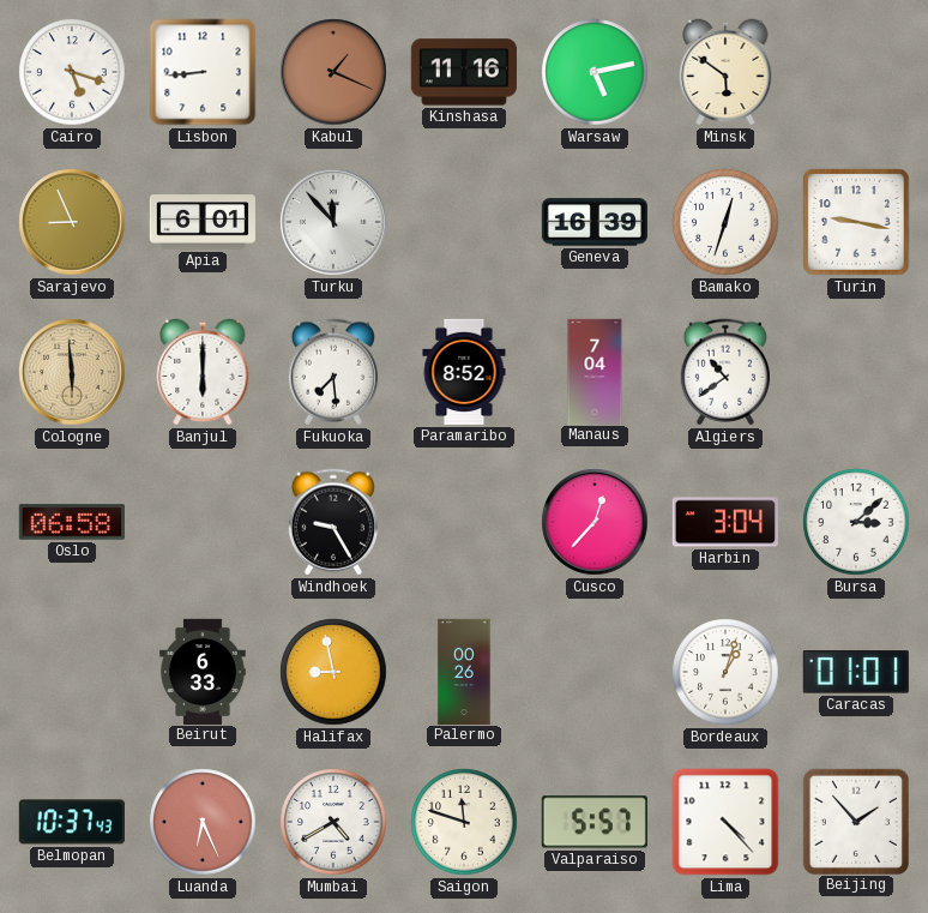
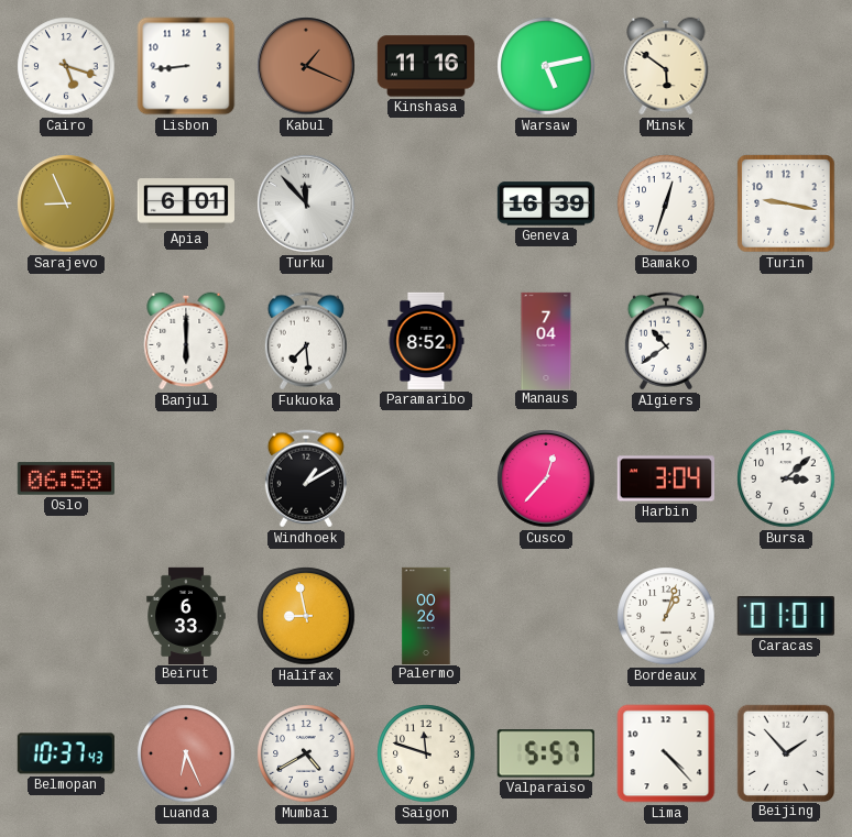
Cologne: 5:59 -> none (72, 372)
Windhoek: 9:25 -> 1:10 (306, 478)
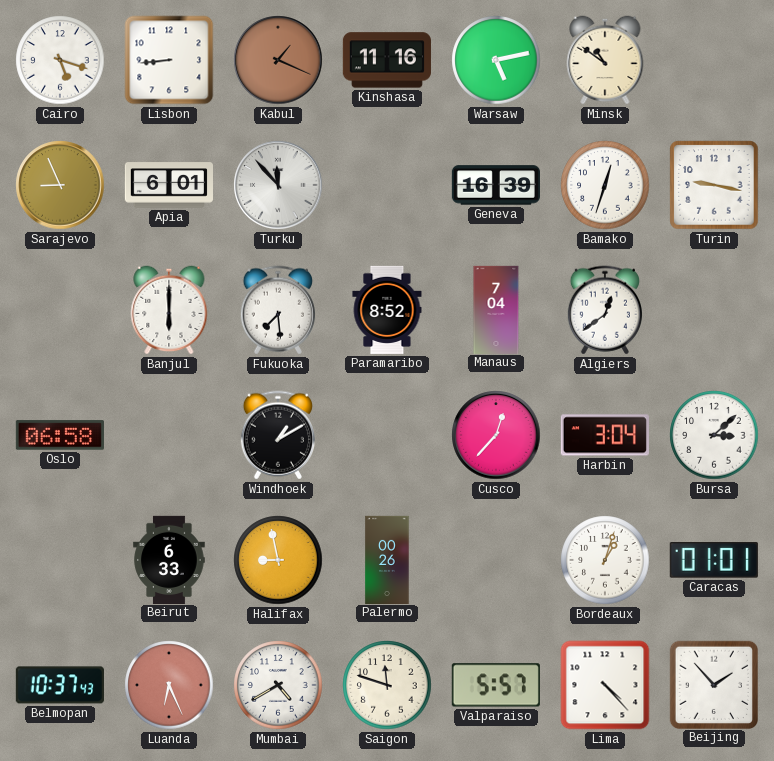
Minsk: 5:51 -> 10:51 (605, 60)
Algiers: 10:39 -> 12:39 (605, 310)
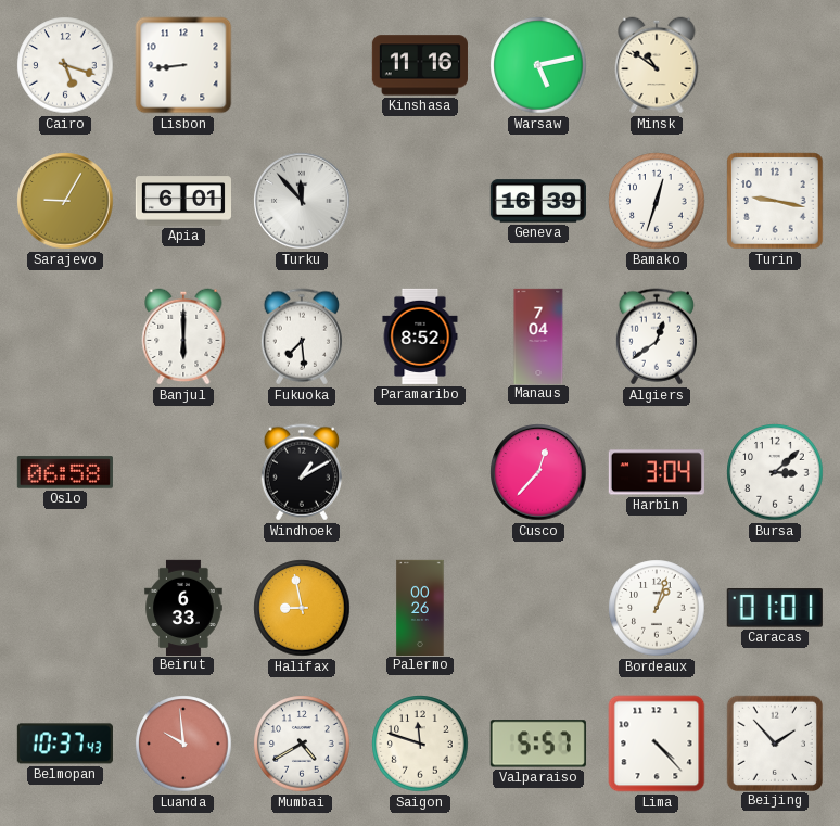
Kabul: 1:19 -> none (278, 60)
Sarajevo: 8:56 -> 9:05 (65, 201)
Luanda: 6:26 -> 9:59 (183, 744)
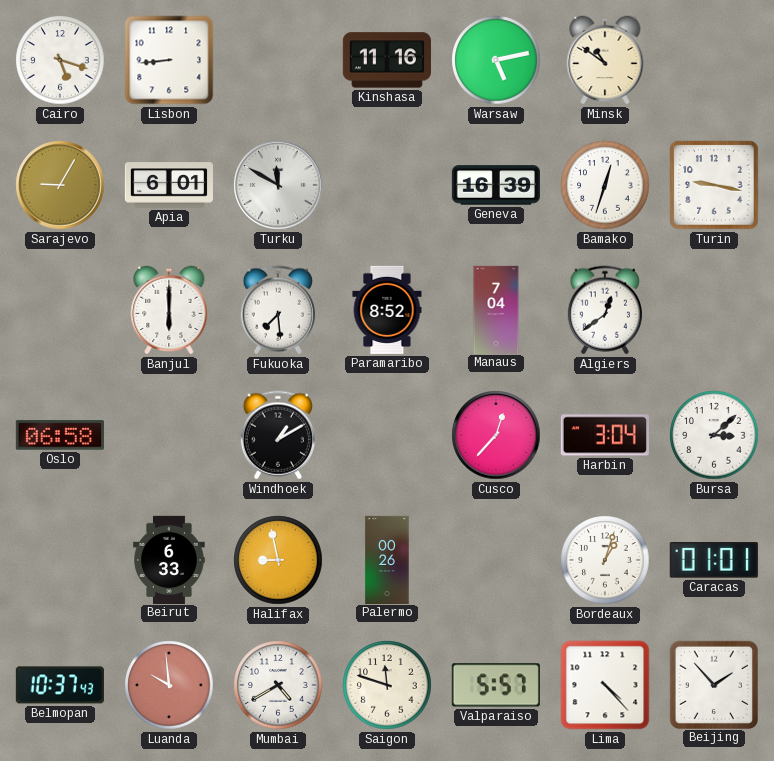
Turku: 11:53 -> 11:50 (278, 185)
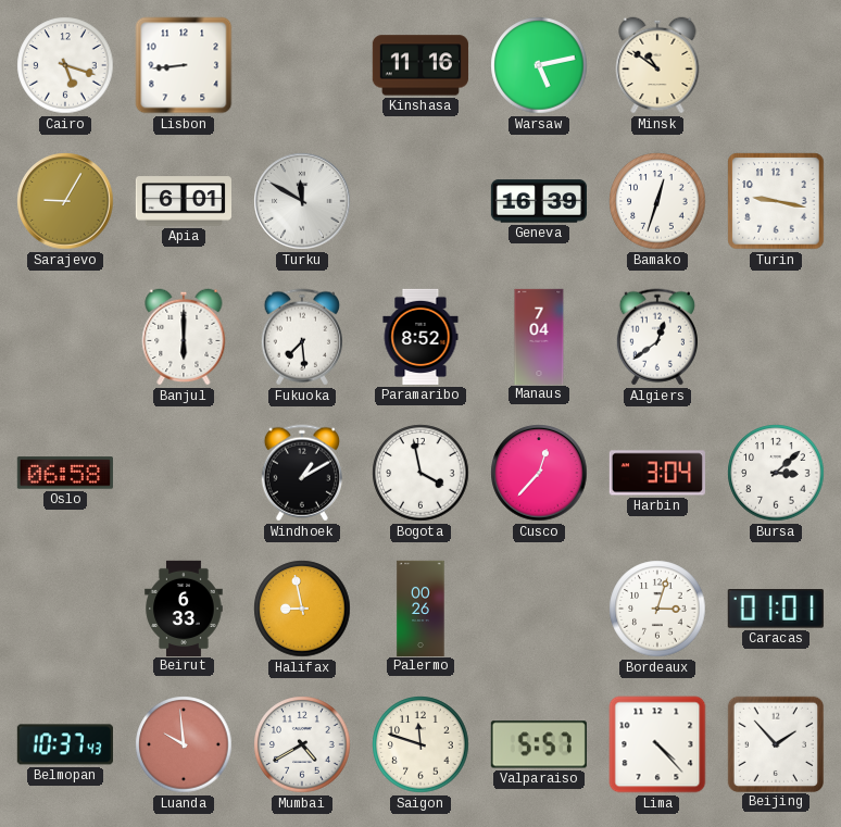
Bogota: none -> 3:58 (421, 473)
Bordeaux: 1:03 -> 3:03 (657, 609)
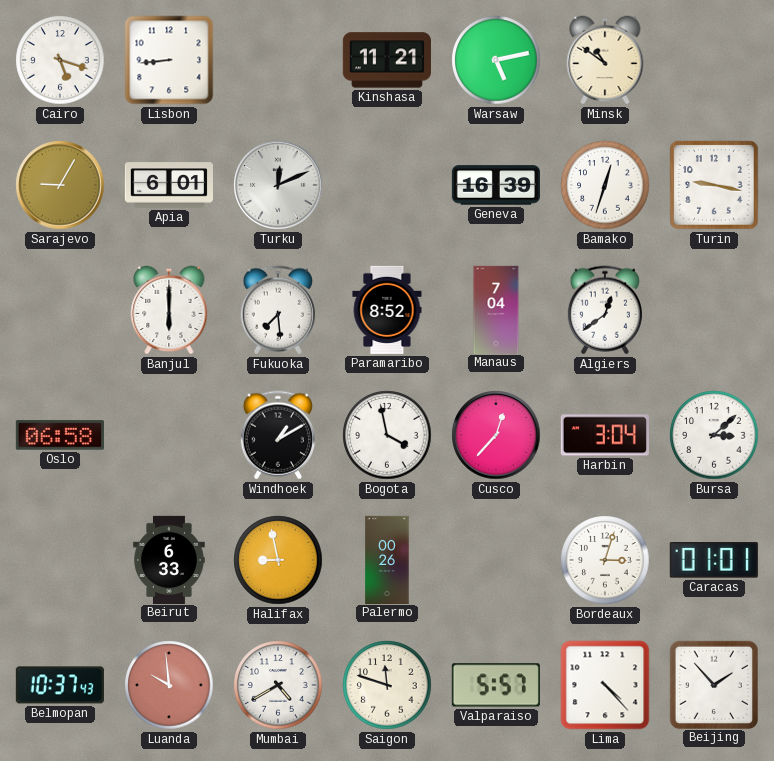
Kinshasa: 11:16 -> 11:21 (387, 60)
Turku: 11:50 -> 12:11 (278, 185)
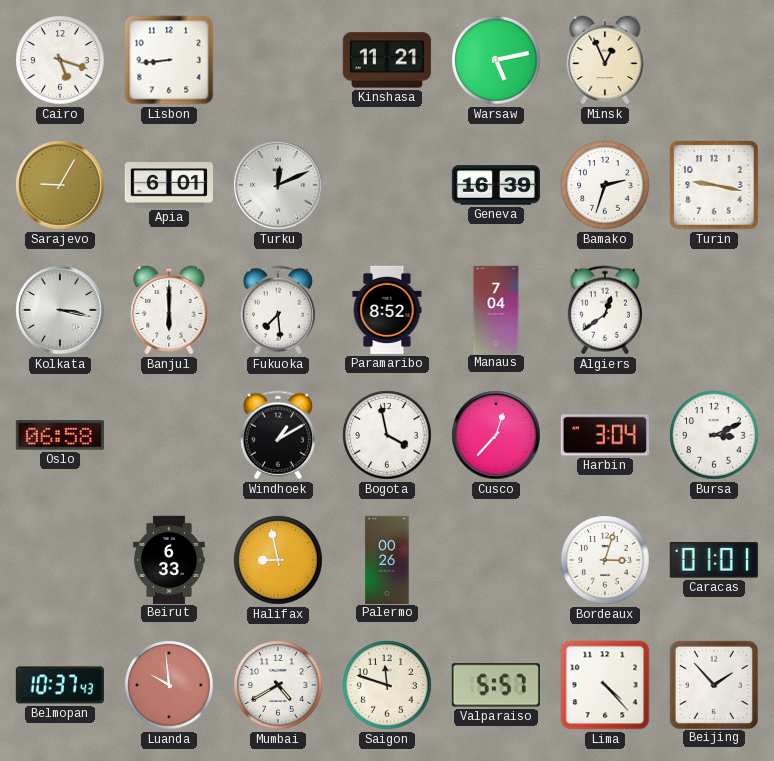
Minsk: 10:51 -> 12:56 (605, 60)
Bamako: 12:33 -> 2:33 (605, 185)
Kolkata: none -> 3:17 (60, 310)
Bursa: 3:08 -> 3:11 (714, 435)
